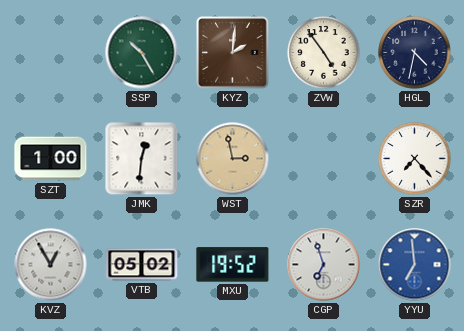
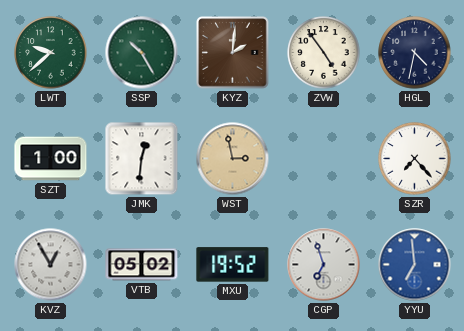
LWT: none -> 9:38 (51, 53)
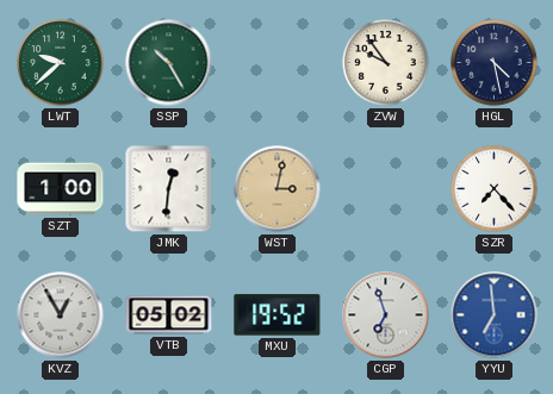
KYZ: 2:01 -> none (233, 53)
ZVW: 4:54 -> 9:54 (386, 63)
HGL: 4:32 -> 4:28 (495, 63)
WST: 2:58 -> 3:02 (278, 189)
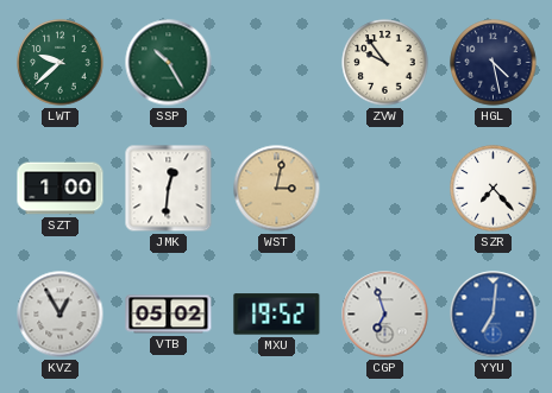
YYU: 6:59 -> 7:01 (494, 315)
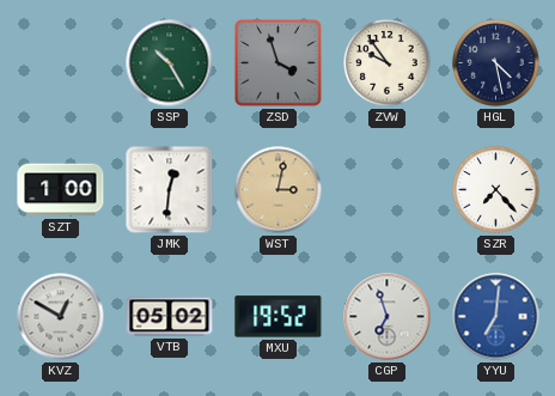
LWT: 9:38 -> none (61, 63)
ZSD: none -> 3:57 (279, 63)
KVZ: 12:55 -> 12:50 (61, 317)
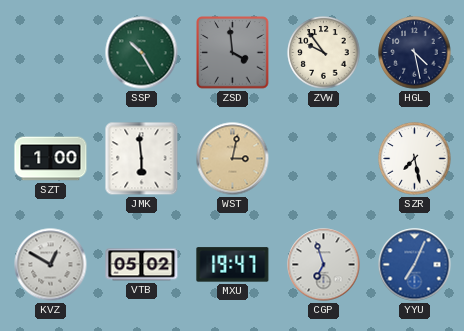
ZSD: 3:57 -> 3:59 (233, 53)
JMK: 12:31 -> 5:59 (142, 159)
SZR: 7:23 -> 7:28 (415, 159)
MXU: 19:52 -> 19:47 (233, 265)
YYU: 7:01 -> 7:04 (415, 265)
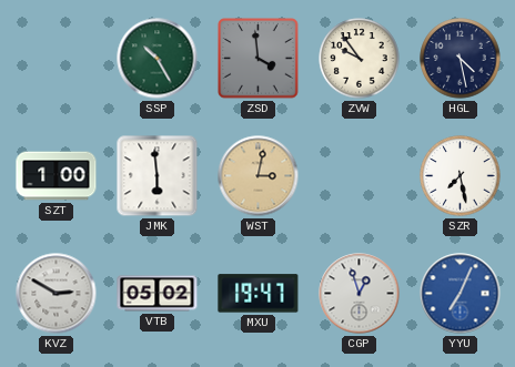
KVZ: 12:50 -> 2:50 (57, 294)
CGP: 6:57 -> 12:57 (360, 294)
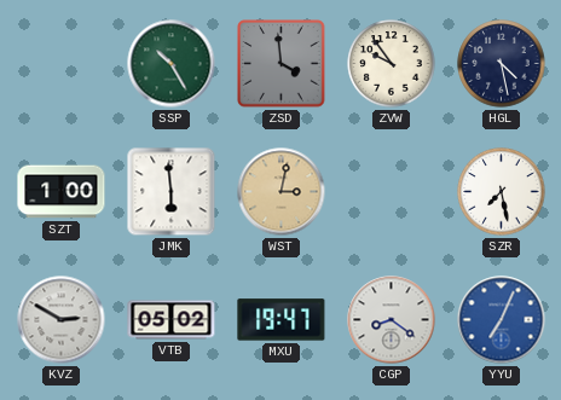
CGP: 12:57 -> 8:21 (392, 320)
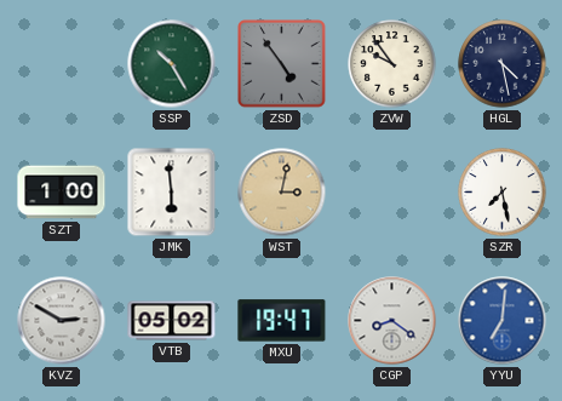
ZSD: 3:59 -> 4:54 (282, 64)
YYU: 7:04 -> 7:01 (503, 321)
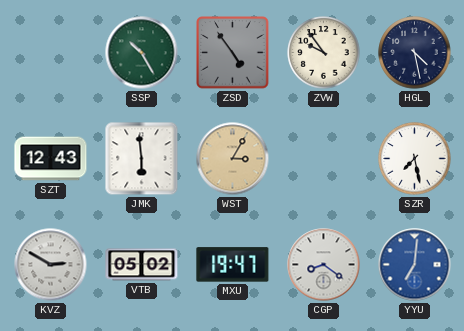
SZT: 1:00 -> 12:43 (51, 159)
WST: 3:02 -> 3:05 (233, 159)
